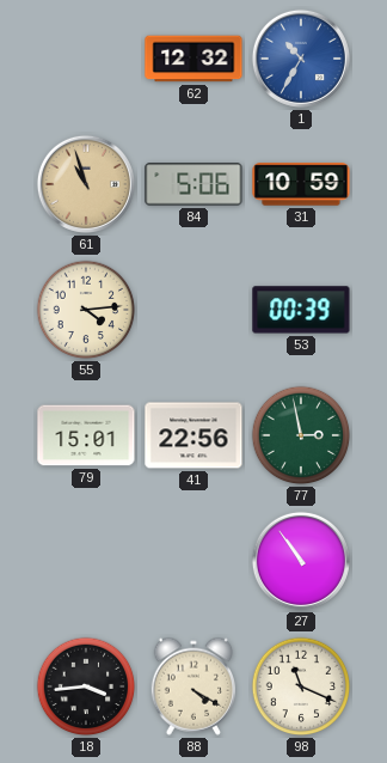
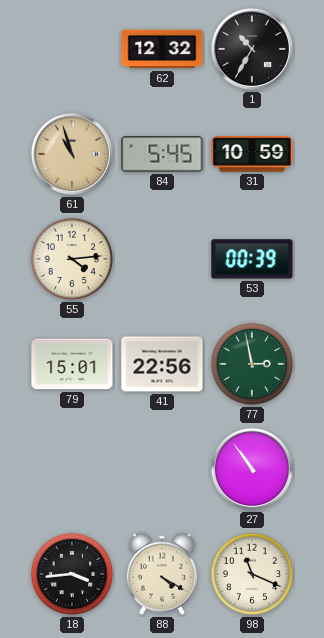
1 dial: blue -> black (252, 49)
84: 5:06 -> 5:45 (162, 154)
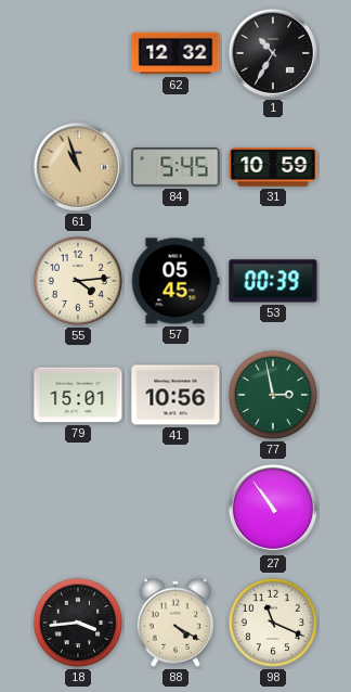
57: none -> 05:45 (175, 281)
41: 22:56 -> 10:56 (175, 395)
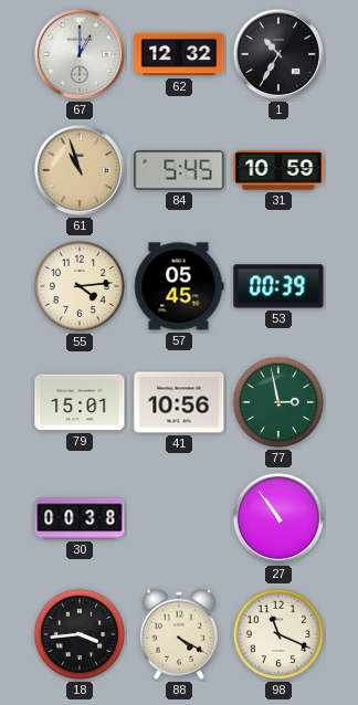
67: none -> 1:00 (80, 54)
30: none -> 00:38 (80, 518)
